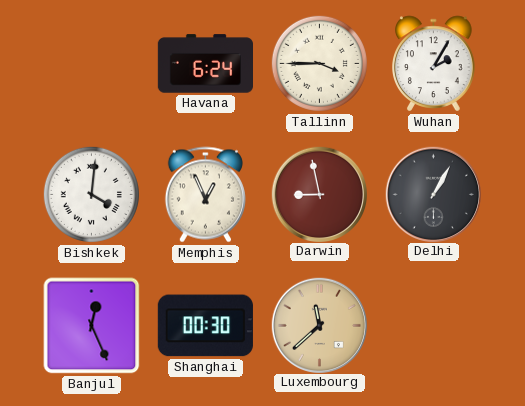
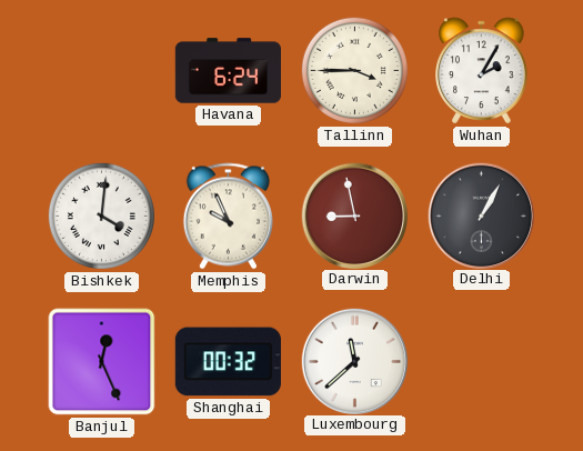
Memphis: 12:56 -> 9:56 (228, 217)
Shanghai: 00:30 -> 00:32 (228, 362)
Luxembourg dial: champagne -> white (354, 361)
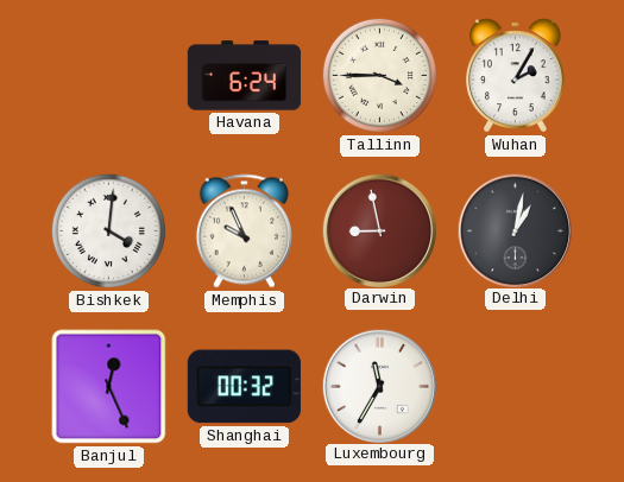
Delhi: 1:05 -> 1:02 (515, 230)
Luxembourg: 11:38 -> 11:35 (379, 386)
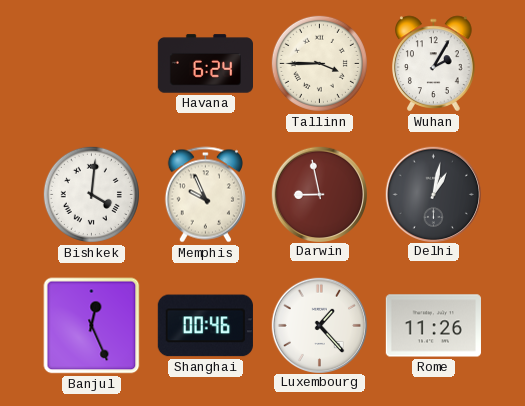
Shanghai: 00:32 -> 00:46 (205, 326)
Luxembourg: 11:35 -> 1:23 (319, 325)
Rome: none -> 11:26 (433, 326)
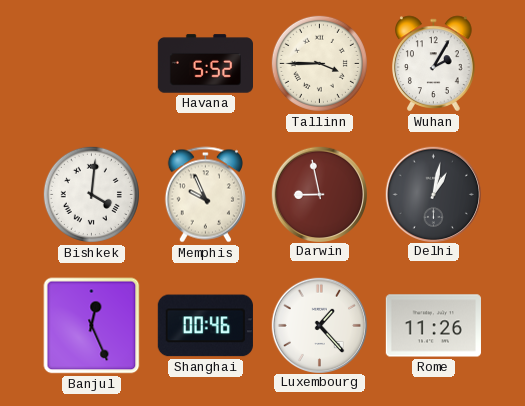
Havana: 6:24 -> 5:52 (205, 64)
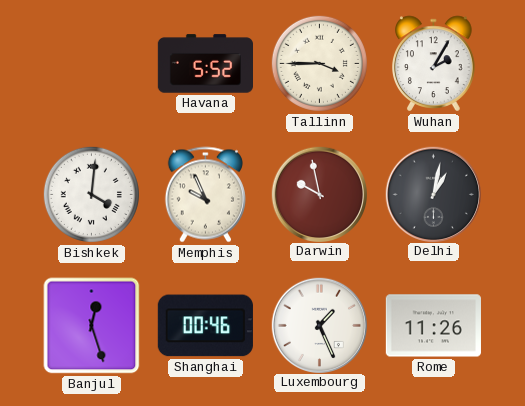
Darwin: 8:58 -> 9:58 (319, 194)
Banjul: 12:26 -> 12:27 (92, 326)
Luxembourg: 1:23 -> 1:26 (319, 325)
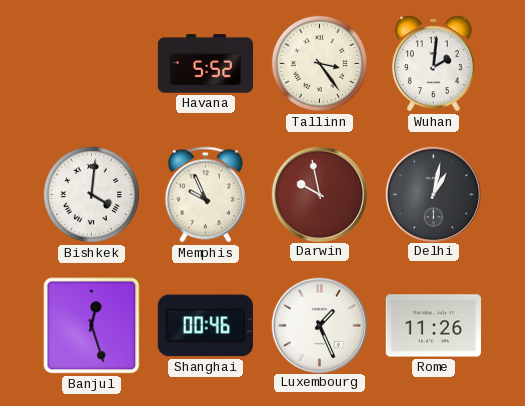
Tallinn: 3:45 -> 3:24 (319, 63)
Wuhan: 2:05 -> 2:01 (434, 64)
